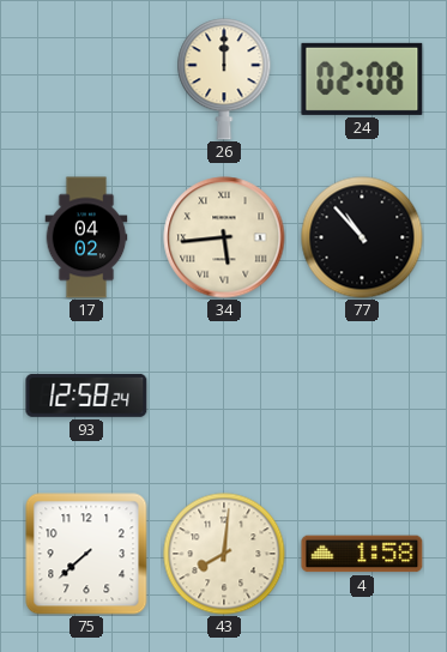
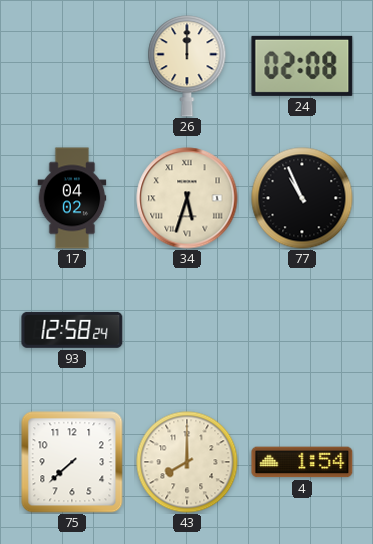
34: 5:44 -> 5:33 (187, 198)
77: 10:53 -> 10:56 (302, 198)
43: 8:01 -> 8:00 (187, 462)
4: 1:58 -> 1:54 (302, 462)
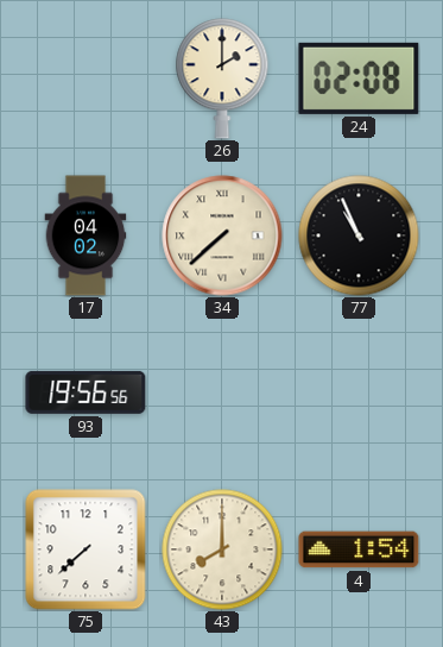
26: 12:00 -> 2:00 (222, 78)
34: 5:33 -> 7:38 (222, 235)
93: 12:58 -> 19:56 (86, 392)
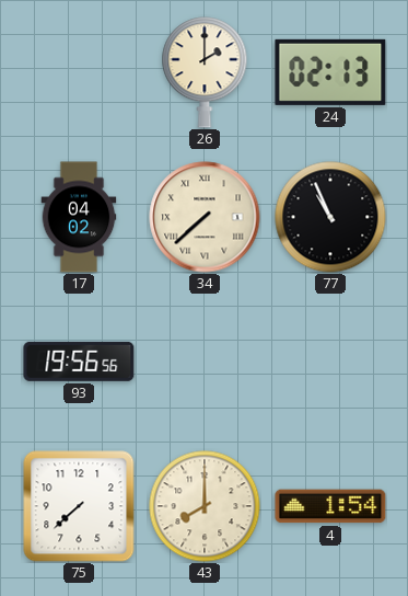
24: 02:08 -> 02:13 (330, 72)
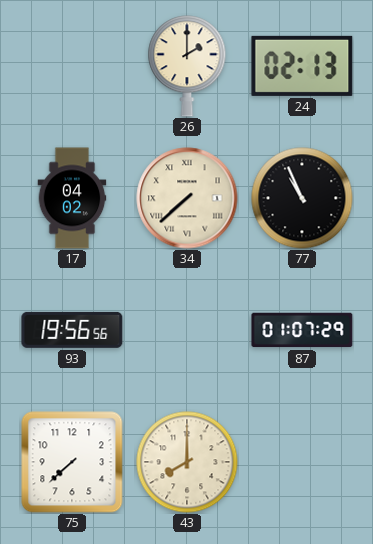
87: none -> 01:07 (302, 330)
4: 1:54 -> none (330, 506)
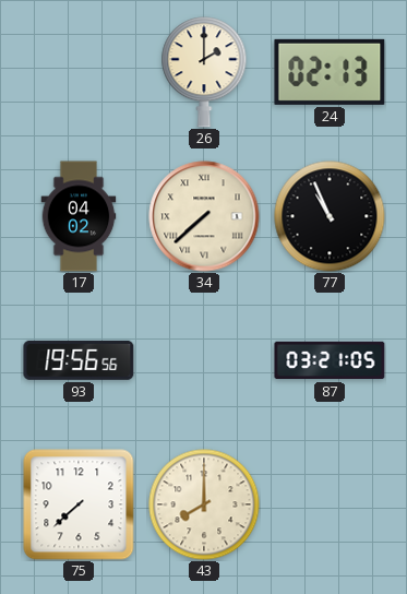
87: 01:07 -> 03:21 (330, 360)
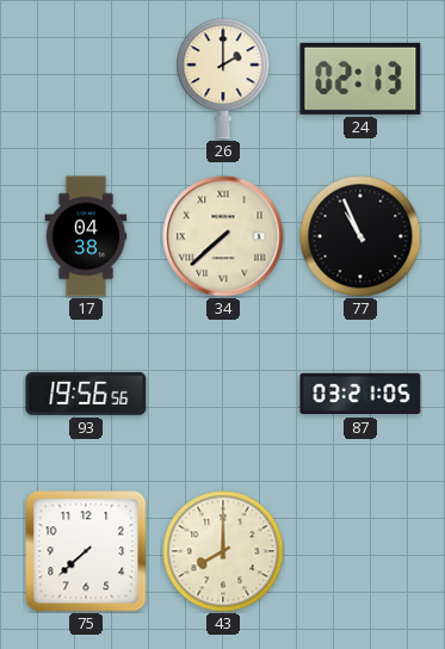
17: 04:02 -> 04:38 (86, 236)
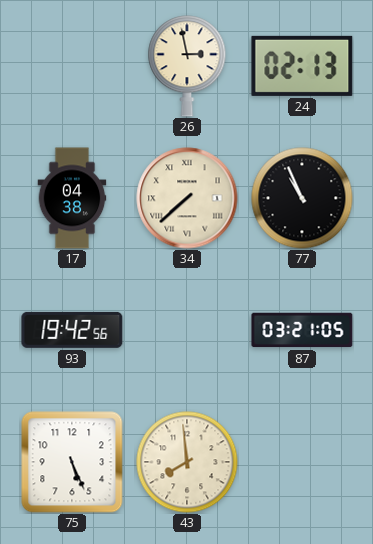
26: 2:00 -> 2:58 (187, 66)
93: 19:56 -> 19:42 (72, 330)
75: 7:38 -> 5:26 (72, 462)
43: 8:00 -> 7:59 (187, 462)
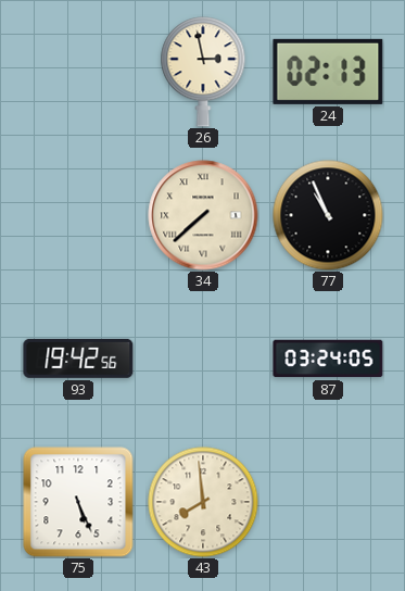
17: 04:38 -> none (72, 198)
87: 03:21 -> 03:24 (328, 359)
